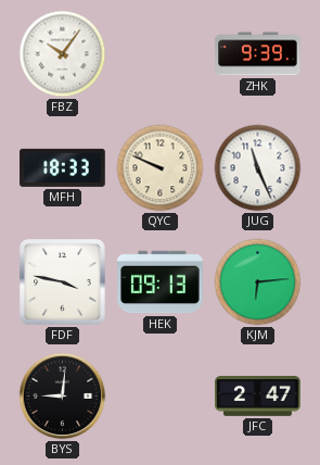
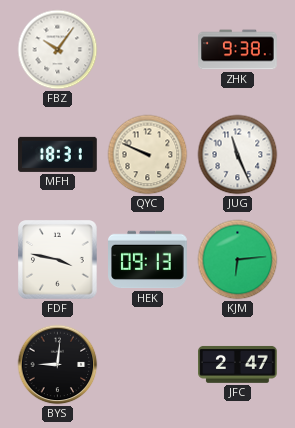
ZHK: 9:39 -> 9:38 (238, 50)
MFH: 18:33 -> 18:31 (58, 154)
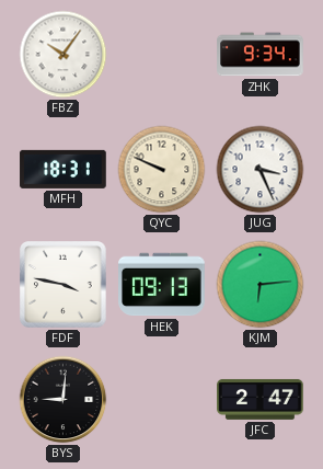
ZHK: 9:38 -> 9:34 (261, 55)
JUG: 11:26 -> 3:26 (261, 170)
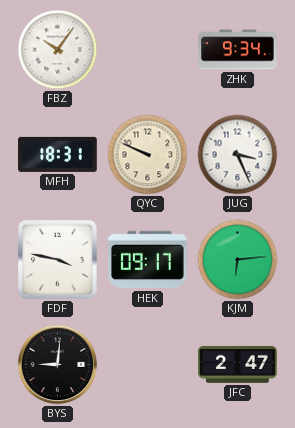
HEK: 09:13 -> 09:17 (148, 260)
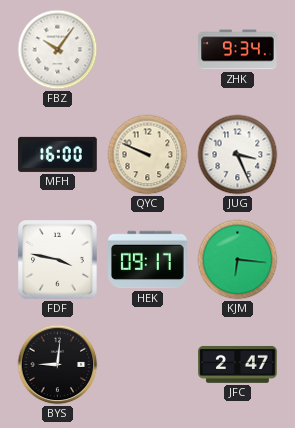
MFH: 18:31 -> 16:00 (58, 154)
KJM: 6:14 -> 6:16 (238, 260)
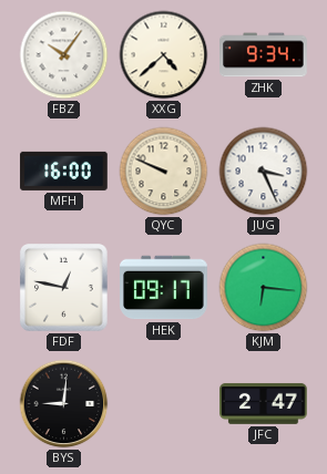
XXG: none -> 4:38 (164, 55)
FDF: 3:47 -> 12:47 (64, 288)
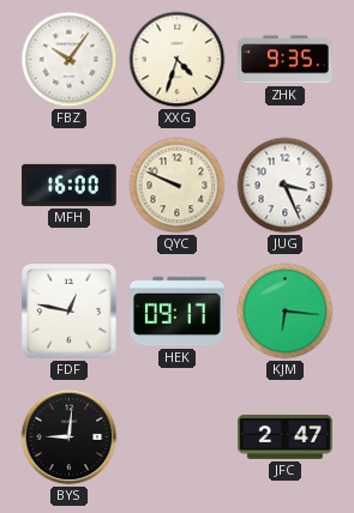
XXG: 4:38 -> 4:33 (178, 60)
ZHK: 9:34 -> 9:35 (286, 60)
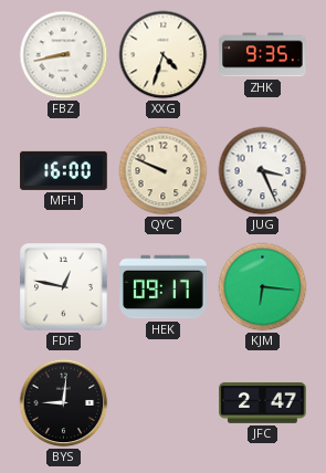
FBZ: 10:06 -> 8:43 (64, 55)
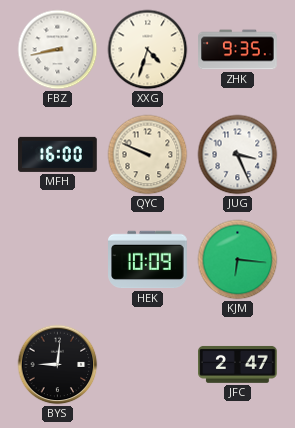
FDF: 12:47 -> none (64, 287)
HEK: 09:17 -> 10:09 (148, 260)
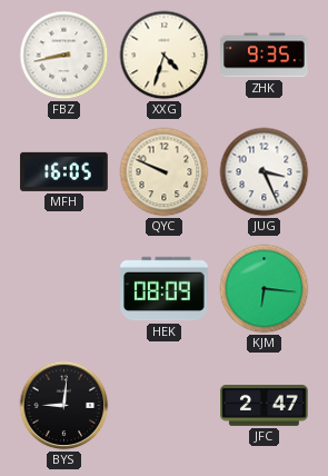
MFH: 16:00 -> 16:05 (64, 171)
HEK: 10:09 -> 08:09 (165, 289)
